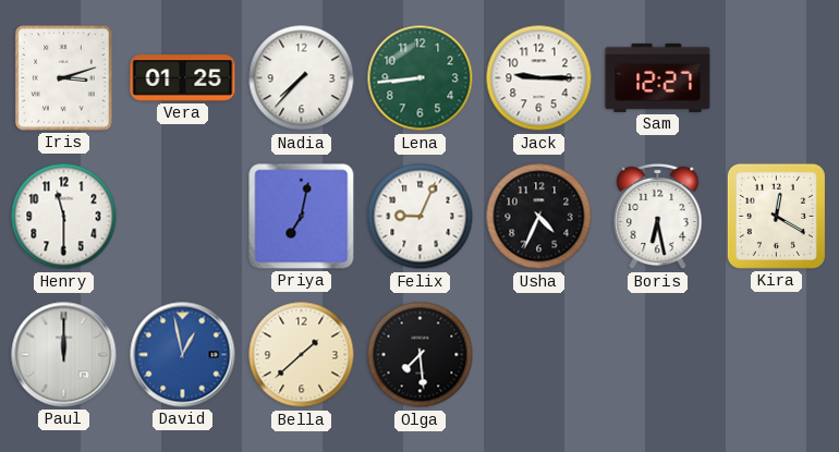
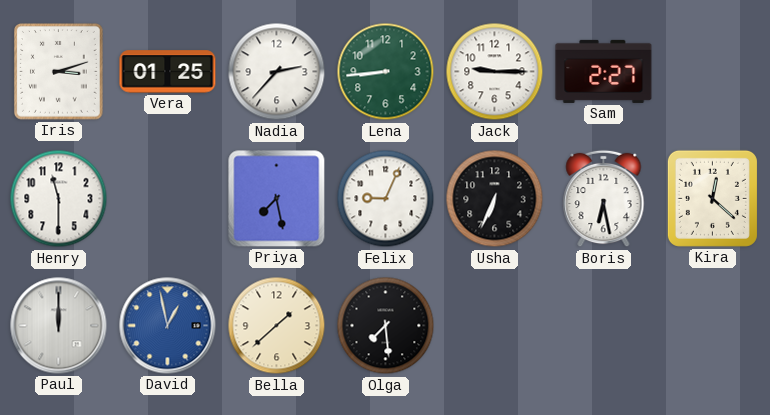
Nadia: 7:37 -> 2:37 (277, 72)
Sam: 12:27 -> 2:27 (604, 71)
Priya: 7:02 -> 7:28 (277, 199)
Usha: 4:34 -> 6:34 (495, 199)
Kira: 12:20 -> 12:22 (712, 198)
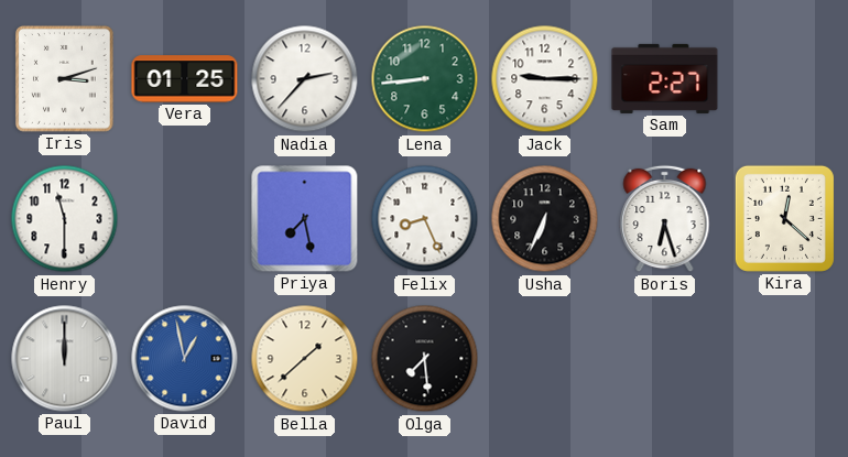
Felix: 9:04 -> 8:26 (425, 219)
Boris: 6:28 -> 6:27 (665, 219)
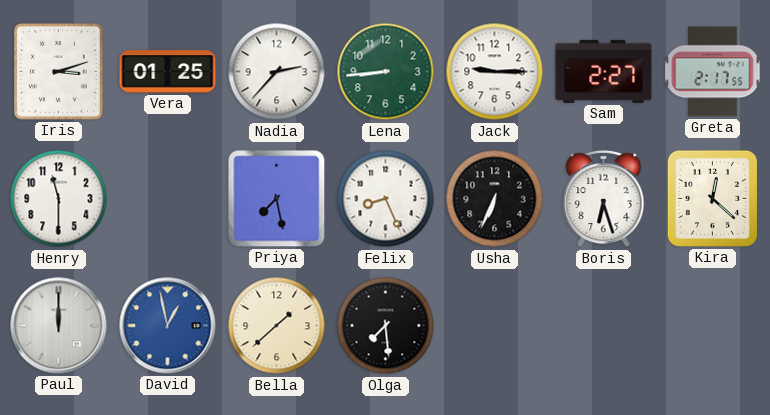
Greta: none -> 2:17 (713, 72)
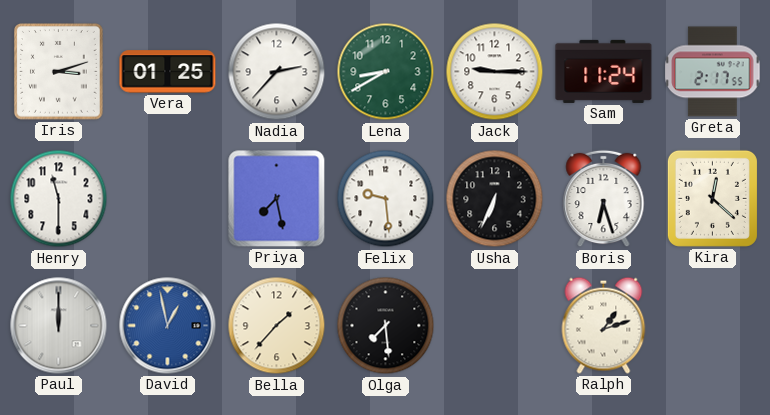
Lena: 8:44 -> 8:40 (386, 72)
Sam: 2:27 -> 11:24 (604, 71)
Felix: 8:26 -> 9:29 (386, 199)
Bella: 1:38 -> 1:37 (277, 326)
Ralph: none -> 1:12 (604, 325)
